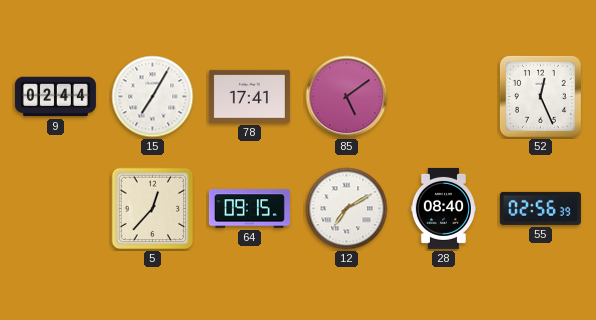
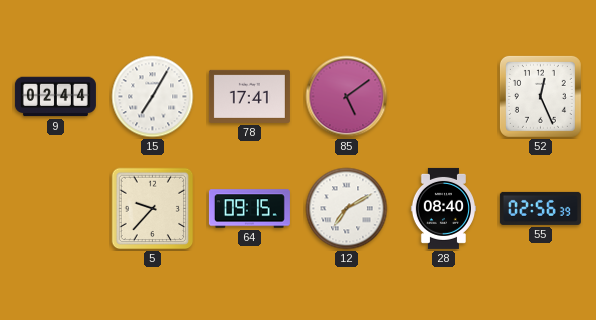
5: 12:37 -> 9:37 (153, 209)
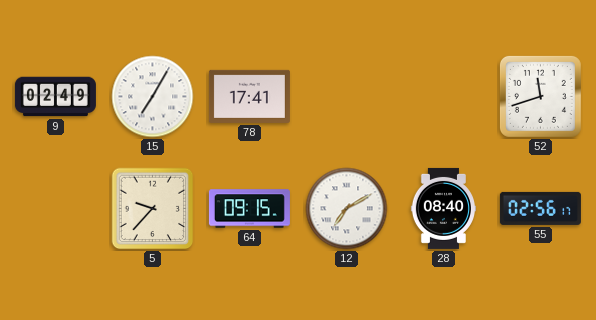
9: 02:44 -> 02:49 (55, 97)
85: 5:09 -> none (347, 97)
52: 12:26 -> 11:42 (540, 96)
55: 02:56:39 -> 02:56:17 (540, 208)
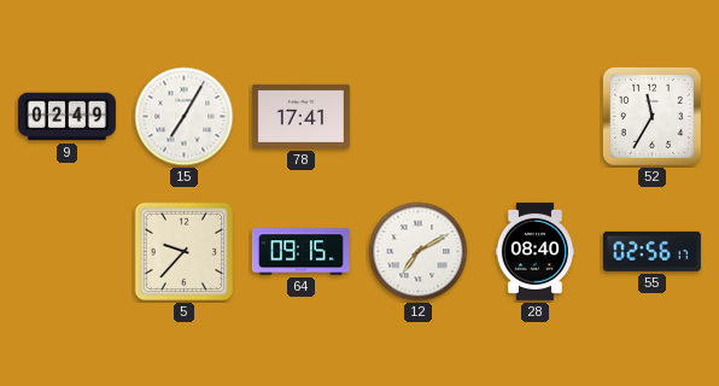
52: 11:42 -> 11:35 (651, 116)
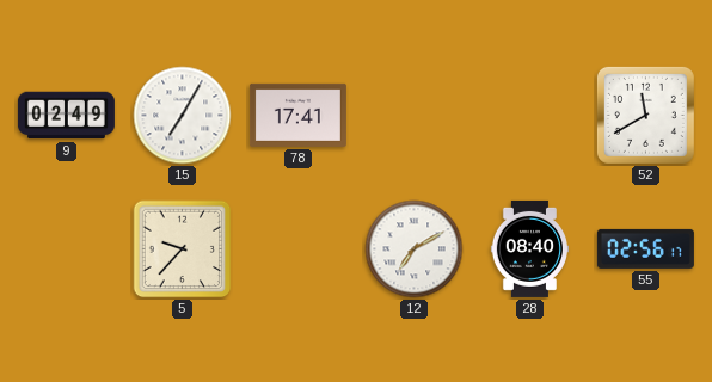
52: 11:35 -> 11:40 (645, 115)
64: 09:15 -> none (300, 252)
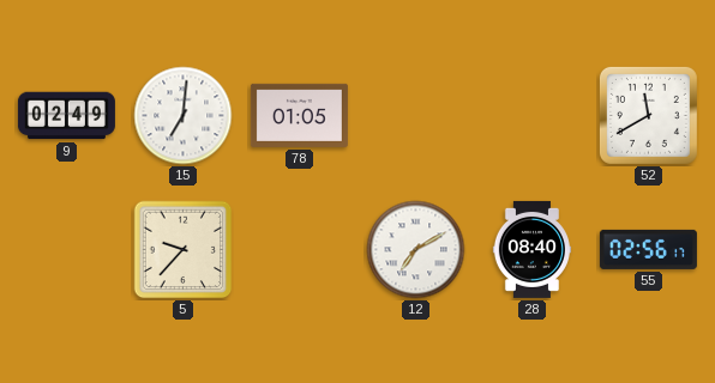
15: 7:05 -> 7:01 (184, 116)
78: 17:41 -> 01:05 (299, 115)
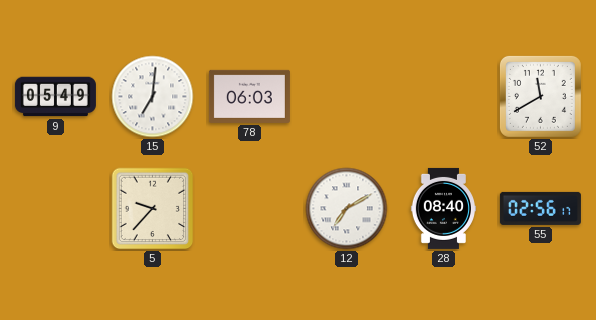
9: 02:49 -> 05:49 (55, 97)
78: 01:05 -> 06:03 (249, 96)
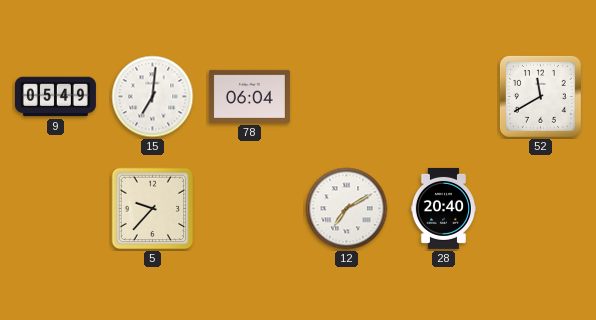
78: 06:03 -> 06:04 (249, 96)
28: 08:40 -> 20:40 (443, 208)
55: 02:56 -> none (540, 208)
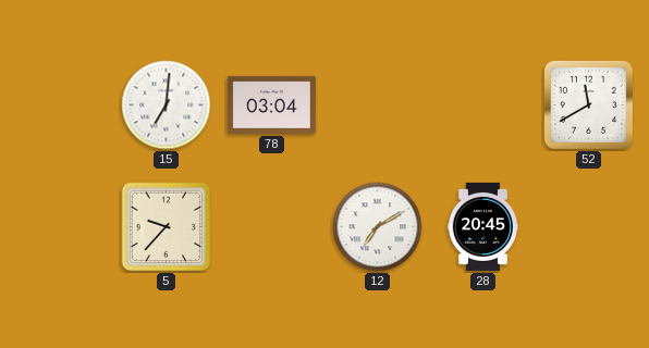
9: 05:49 -> none (55, 97)
78: 06:04 -> 03:04 (271, 104)
28: 20:40 -> 20:45 (482, 226)
